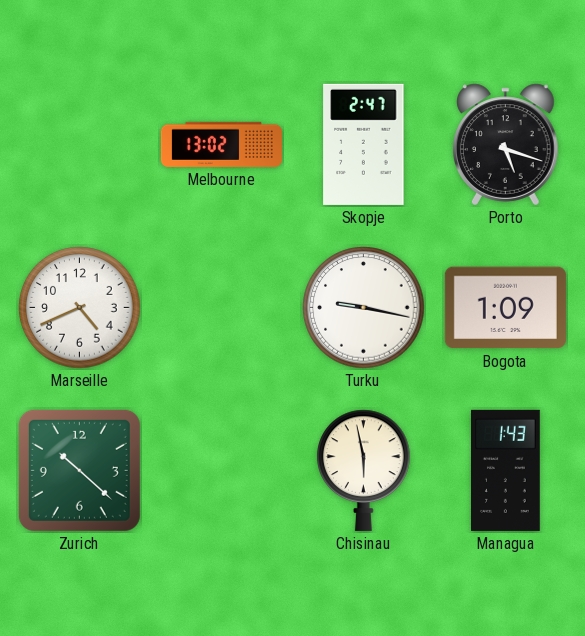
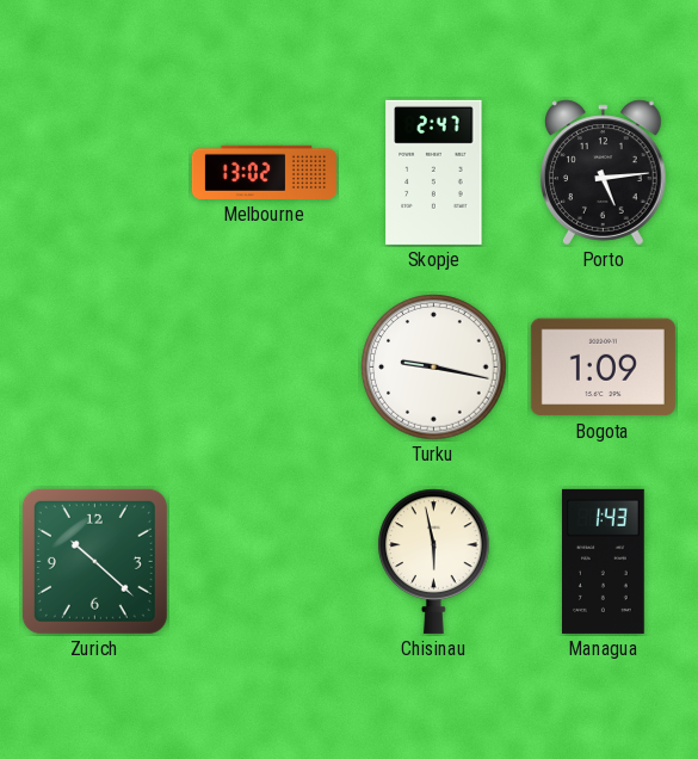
Porto: 5:18 -> 5:14 (604, 173)
Marseille: 4:41 -> none (80, 308)
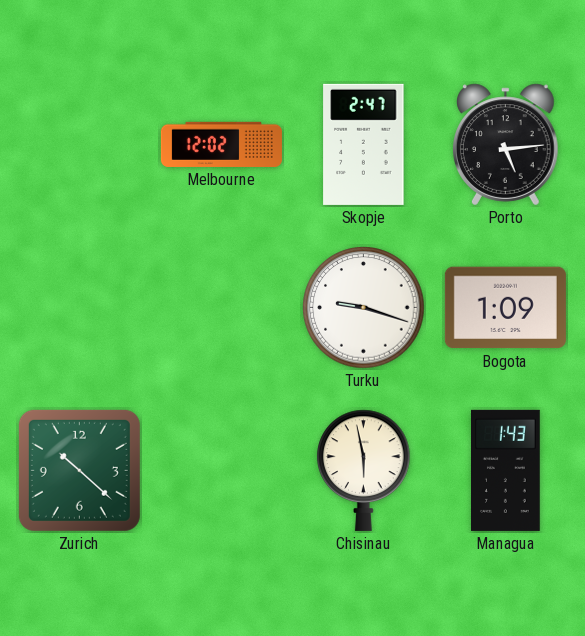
Melbourne: 13:02 -> 12:02 (221, 144)
Turku: 9:17 -> 9:18 (364, 308)
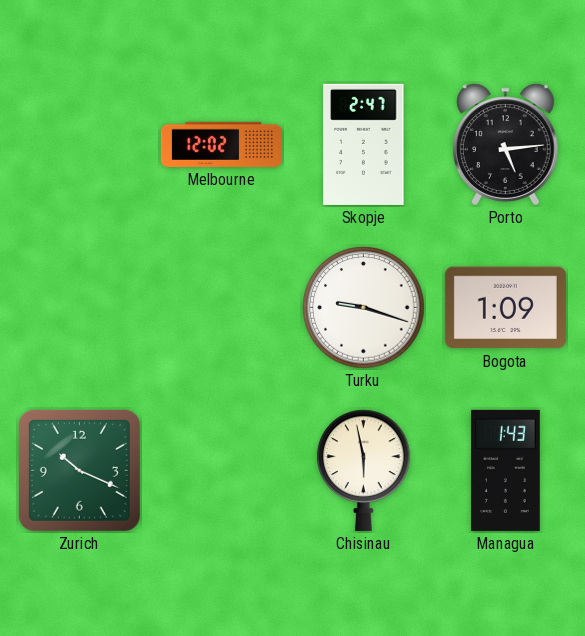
Zurich: 10:22 -> 10:19 (79, 470)
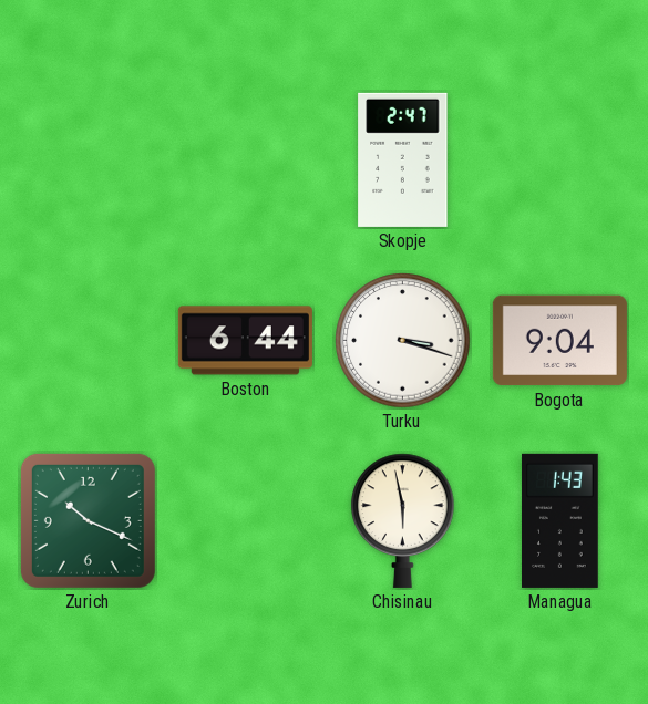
Melbourne: 12:02 -> none (221, 144)
Porto: 5:14 -> none (506, 145)
Boston: none -> 6:44 (245, 341)
Turku: 9:18 -> 3:18 (403, 341)
Bogota: 1:09 -> 9:04 (559, 341)
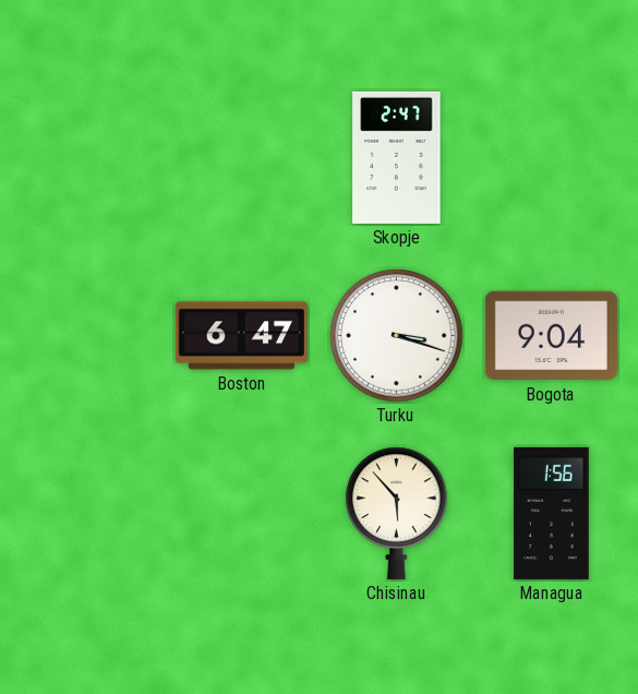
Boston: 6:44 -> 6:47 (241, 336)
Zurich: 10:19 -> none (88, 520)
Chisinau: 5:58 -> 5:53 (397, 513)
Managua: 1:43 -> 1:56 (552, 513)
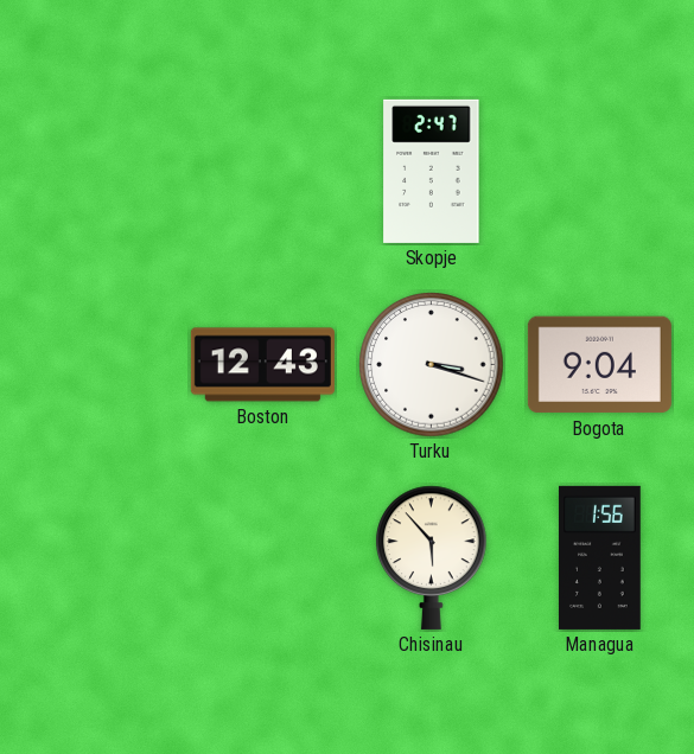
Boston: 6:47 -> 12:43 (262, 365)
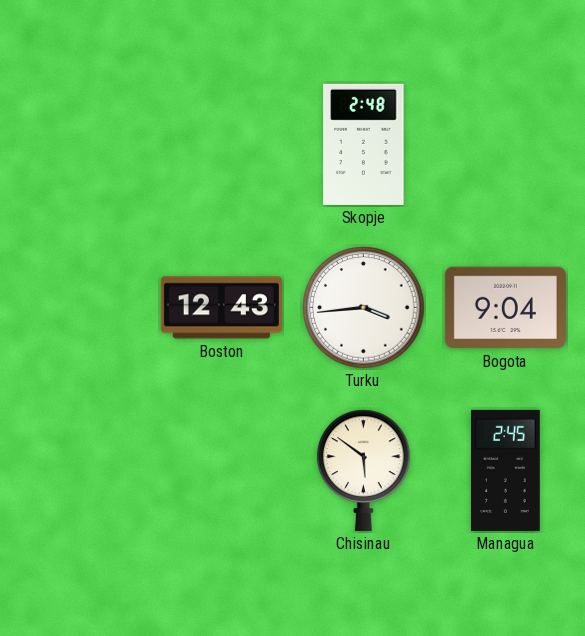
Skopje: 2:47 -> 2:48 (364, 144)
Turku: 3:18 -> 3:44 (364, 308)
Chisinau: 5:53 -> 5:51 (364, 470)
Managua: 1:56 -> 2:45 (506, 470)
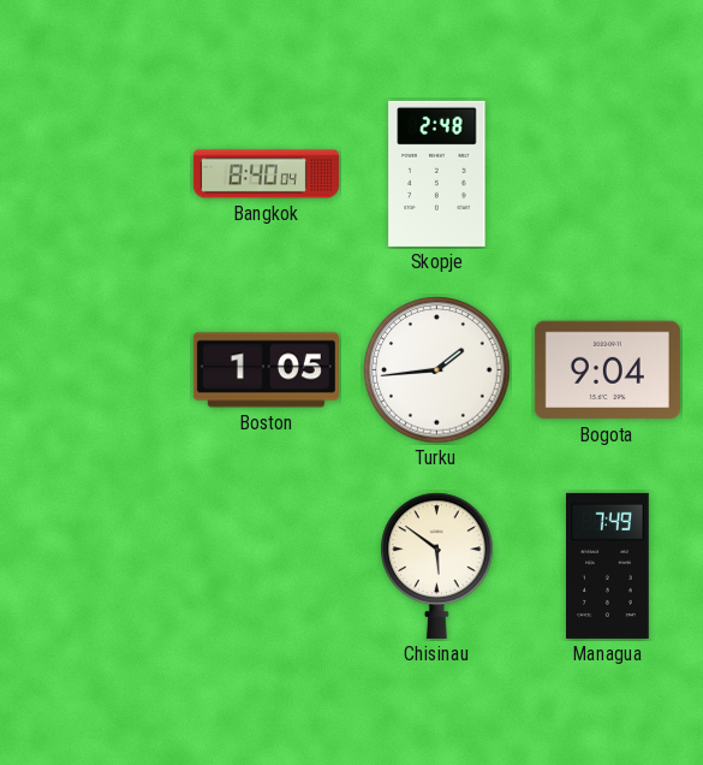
Bangkok: none -> 8:40 (266, 174)
Boston: 12:43 -> 1:05 (266, 370)
Turku: 3:44 -> 1:44 (437, 370)
Managua: 2:45 -> 7:49 (608, 565)
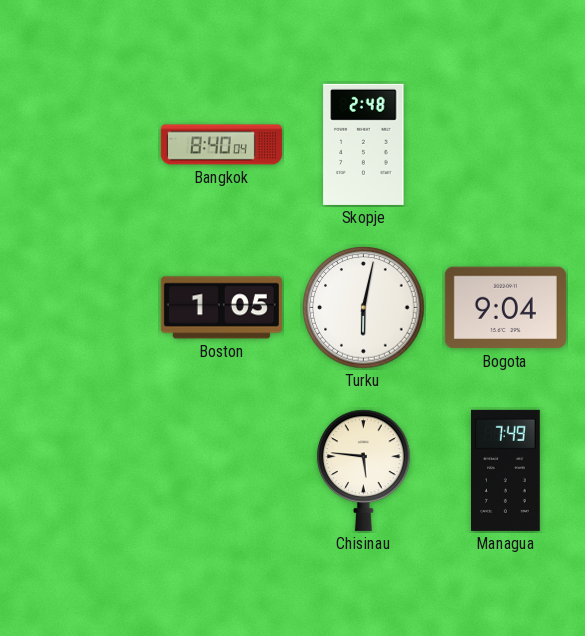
Turku: 1:44 -> 6:02 (364, 308)
Chisinau: 5:51 -> 5:46 (364, 470)
